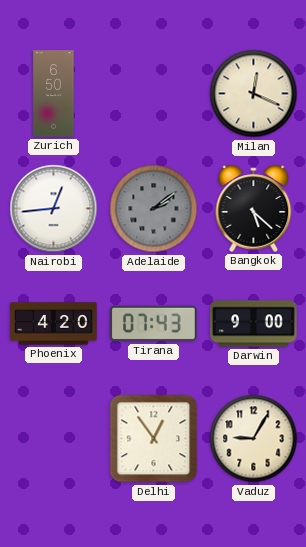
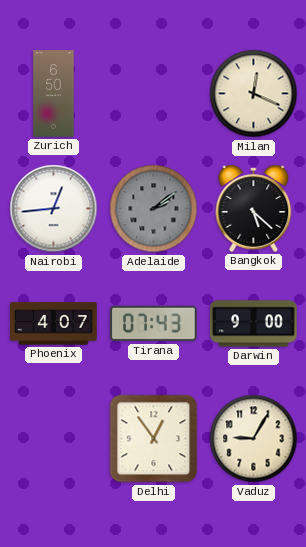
Phoenix: 4:20 -> 4:07 (54, 324)
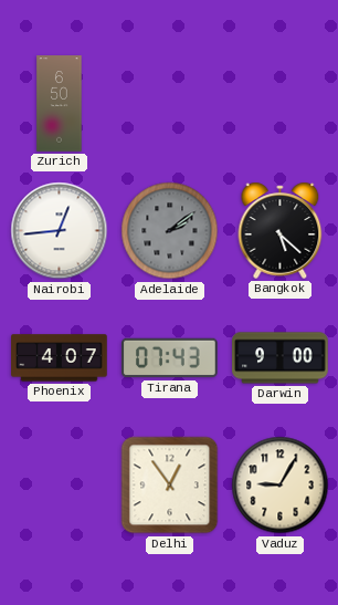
Milan: 12:19 -> none (254, 94)
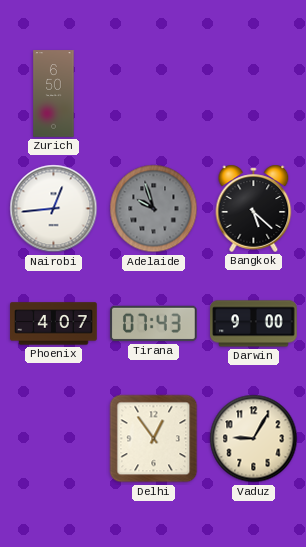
Adelaide: 2:09 -> 9:57 (154, 209)
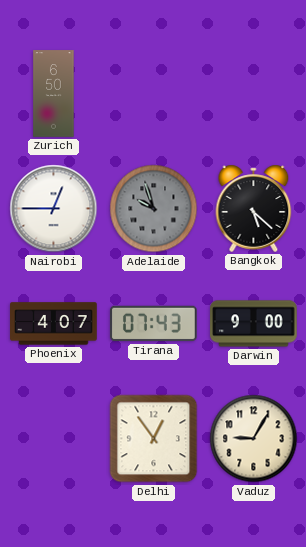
Nairobi: 12:44 -> 12:45 (54, 209)
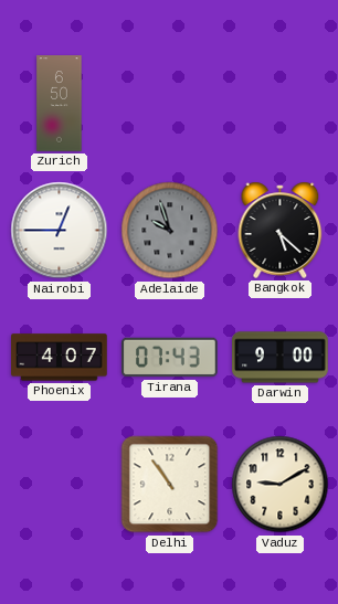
Delhi: 12:54 -> 10:54 (170, 485)
Vaduz: 9:05 -> 9:10 (281, 485)
